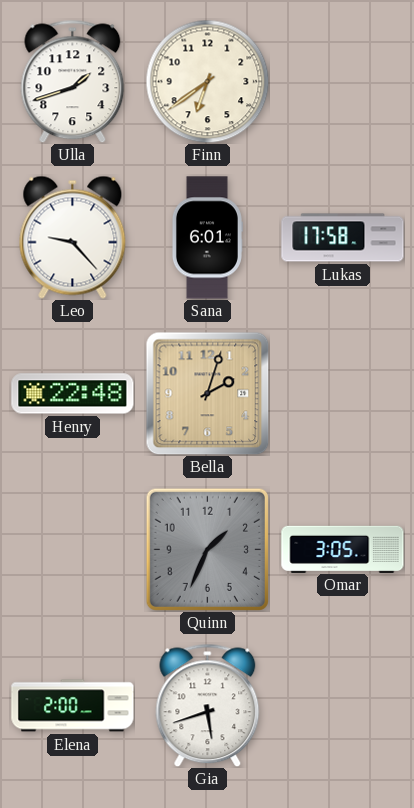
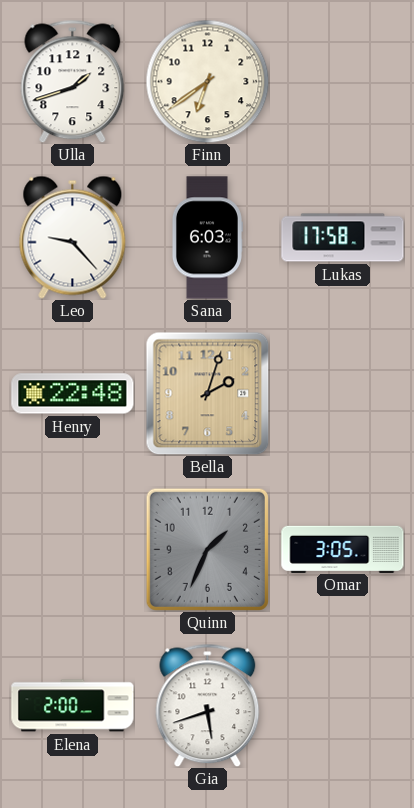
Sana: 6:01 -> 6:03 (207, 238)
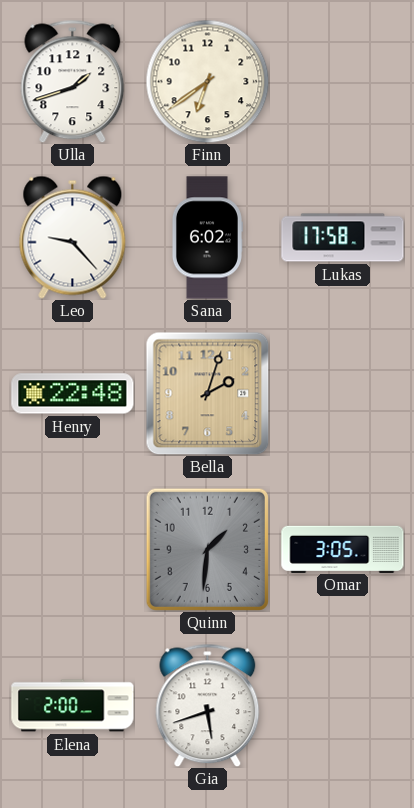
Sana: 6:03 -> 6:02 (207, 238)
Quinn: 1:34 -> 1:31 (207, 549)
